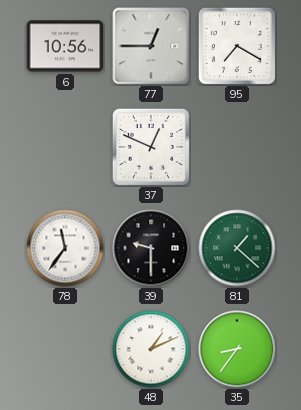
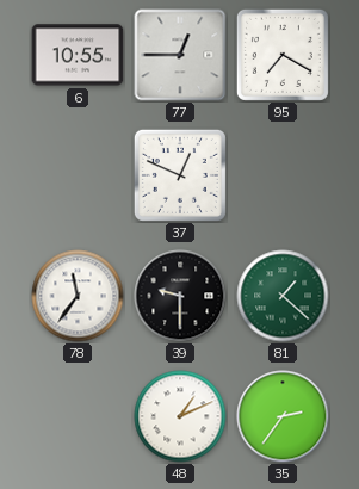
6: 10:56 -> 10:55 (78, 55)
35: 8:36 -> 2:36 (283, 416)
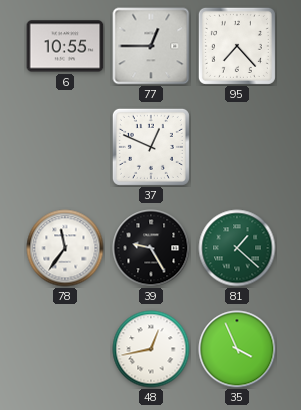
95: 7:20 -> 7:23 (237, 46)
39: 9:30 -> 9:25 (151, 248)
48: 1:11 -> 12:43 (151, 349)
35: 2:36 -> 3:56 (237, 349)
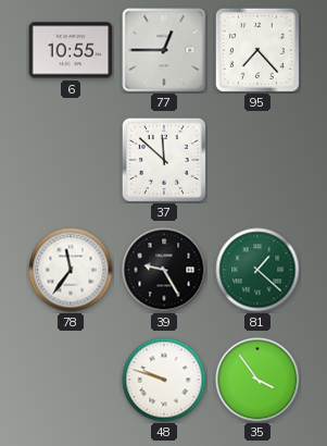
37: 12:49 -> 11:52 (164, 160)
48: 12:43 -> 9:48 (164, 380)
35: 3:56 -> 3:54 (257, 380)
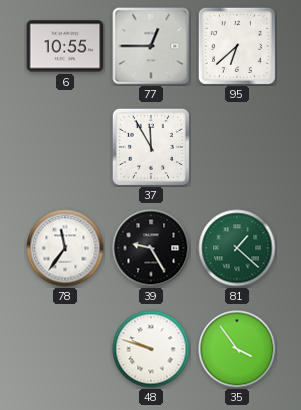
95: 7:23 -> 6:38 (237, 46)
37: 11:52 -> 11:55 (151, 147)
